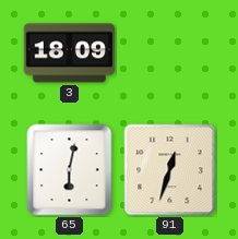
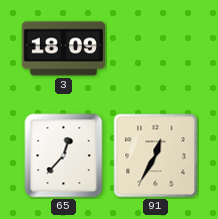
65: 6:02 -> 12:37 (64, 156)
91: 12:33 -> 12:35 (156, 156)
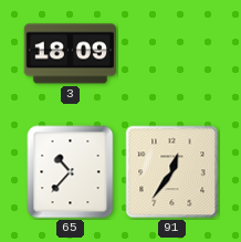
65: 12:37 -> 10:37 (71, 172)
91: 12:35 -> 12:36 (172, 172)
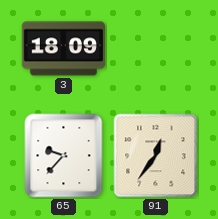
65: 10:37 -> 9:37 (64, 156)
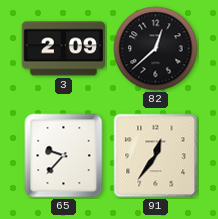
3: 18:09 -> 2:09 (63, 49)
82: none -> 12:38 (156, 49)
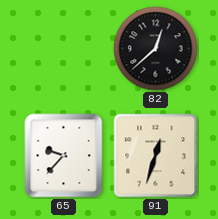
3: 2:09 -> none (63, 49)
91: 12:36 -> 12:33 (156, 156)
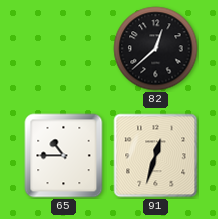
65: 9:37 -> 10:45 (64, 156)
